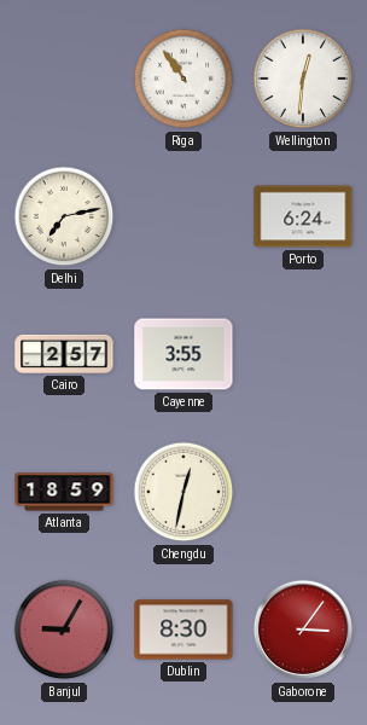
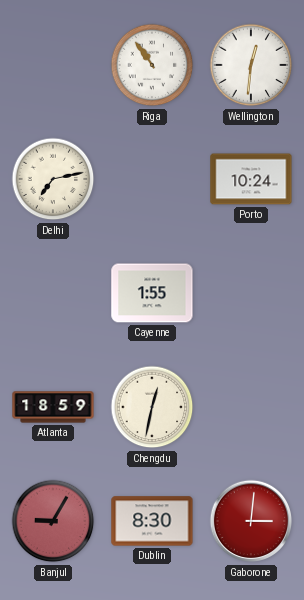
Porto: 6:24 -> 10:24 (251, 179)
Cairo: 2:57 -> none (64, 354)
Cayenne: 3:55 -> 1:55 (152, 293)
Gaborone: 3:06 -> 3:01 (251, 521)
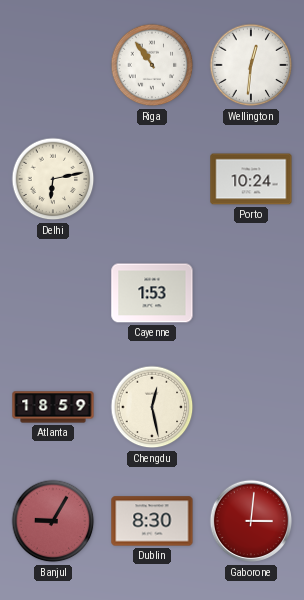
Delhi: 7:13 -> 6:13 (53, 179)
Cayenne: 1:55 -> 1:53 (152, 293)
Chengdu: 12:32 -> 12:28 (152, 407)
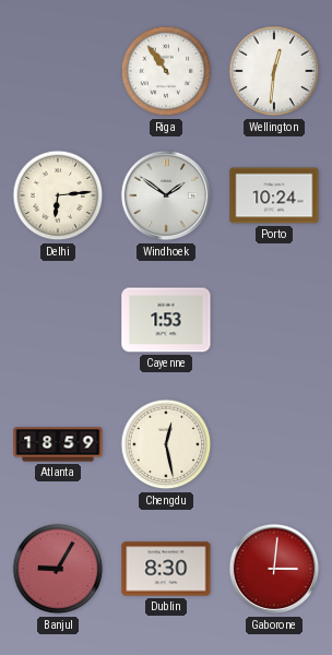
Delhi: 6:13 -> 6:14 (58, 195)
Windhoek: none -> 1:51 (166, 195)
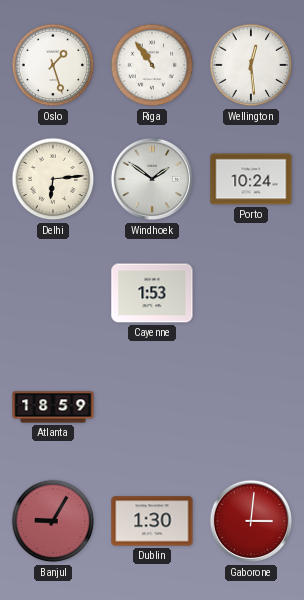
Oslo: none -> 1:27 (53, 65)
Wellington: 12:31 -> 12:29 (251, 65)
Chengdu: 12:28 -> none (166, 444)
Dublin: 8:30 -> 1:30 (152, 521)
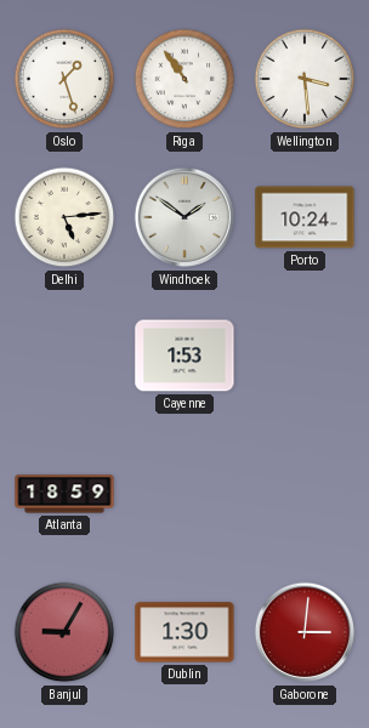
Wellington: 12:29 -> 3:29 (305, 79)
Delhi: 6:14 -> 5:14 (64, 217)
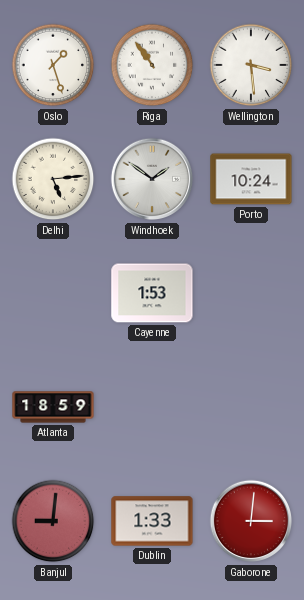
Banjul: 9:05 -> 9:01 (53, 521)
Dublin: 1:30 -> 1:33 (152, 521)
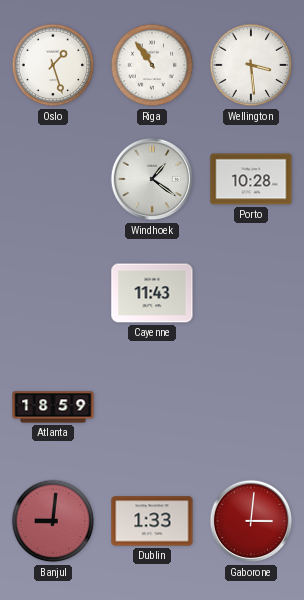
Delhi: 5:14 -> none (53, 179)
Windhoek: 1:51 -> 1:21 (152, 179)
Porto: 10:24 -> 10:28 (251, 179)
Cayenne: 1:53 -> 11:43 (152, 293)
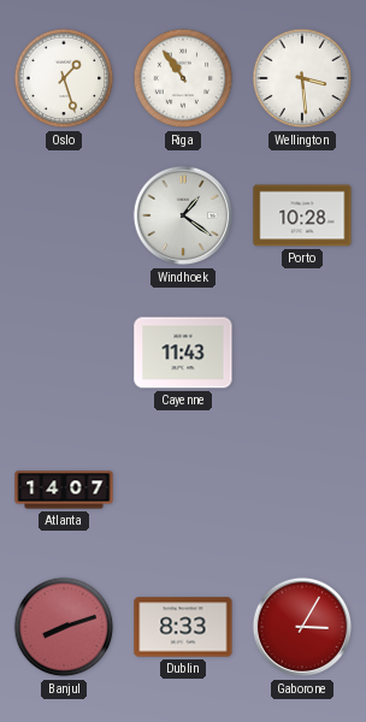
Atlanta: 18:59 -> 14:07 (64, 490)
Banjul: 9:01 -> 8:12 (64, 627)
Dublin: 1:33 -> 8:33 (183, 627)
Gaborone: 3:01 -> 3:05 (302, 627)
